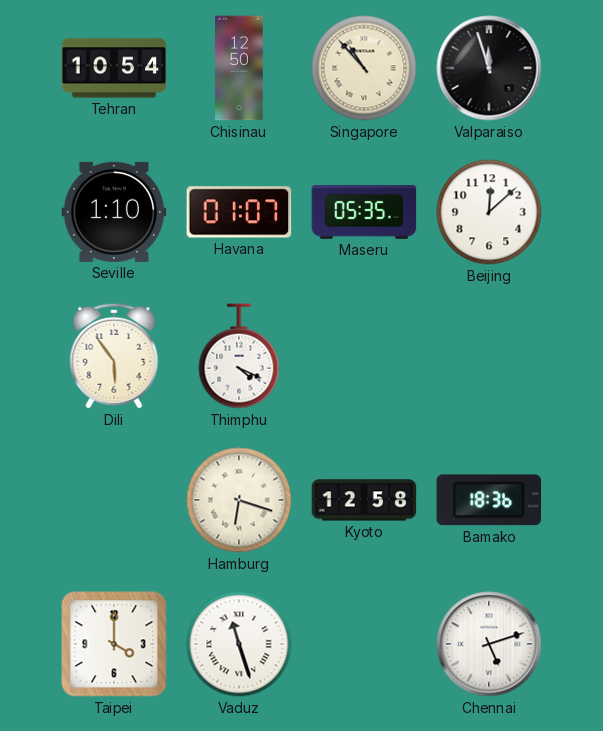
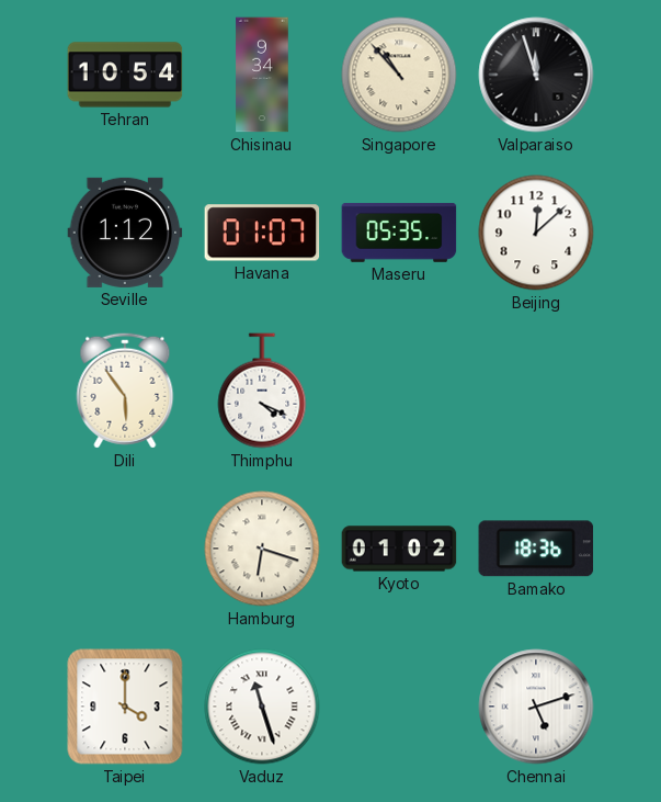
Chisinau: 12:50 -> 9:34 (262, 75)
Seville: 1:10 -> 1:12 (125, 233)
Kyoto: 12:58 -> 01:02 (399, 549)
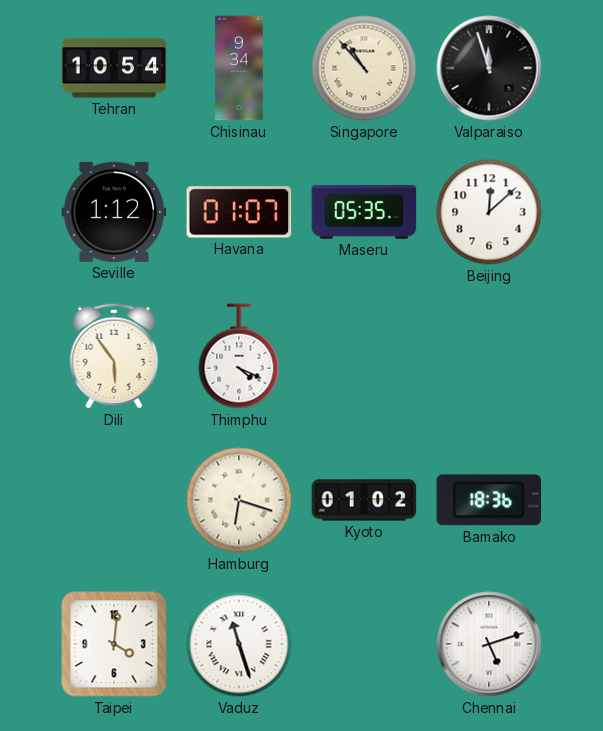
Taipei: 4:00 -> 4:01 (114, 644)
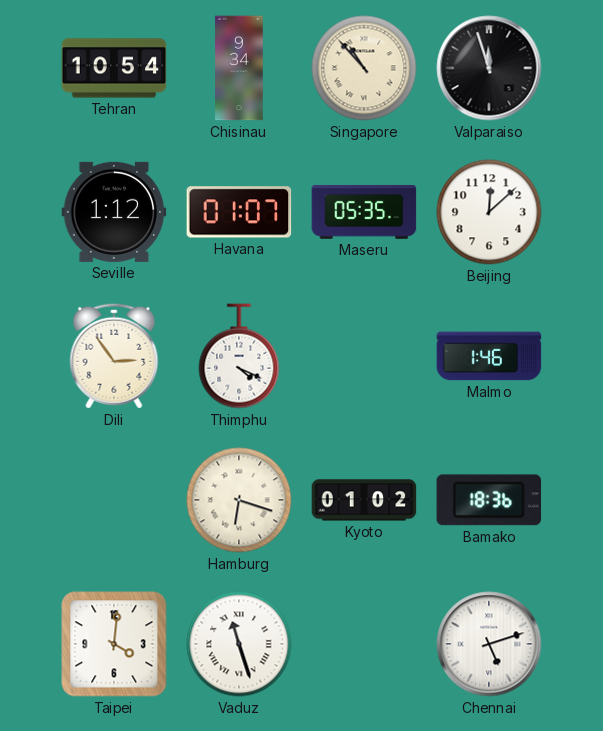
Dili: 5:54 -> 2:54 (114, 356)
Malmo: none -> 1:46 (489, 356)
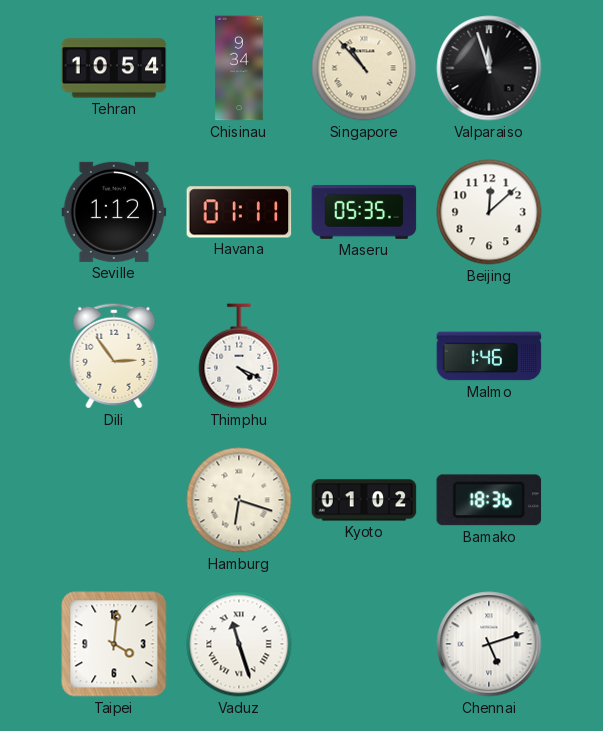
Havana: 01:07 -> 01:11 (239, 212)
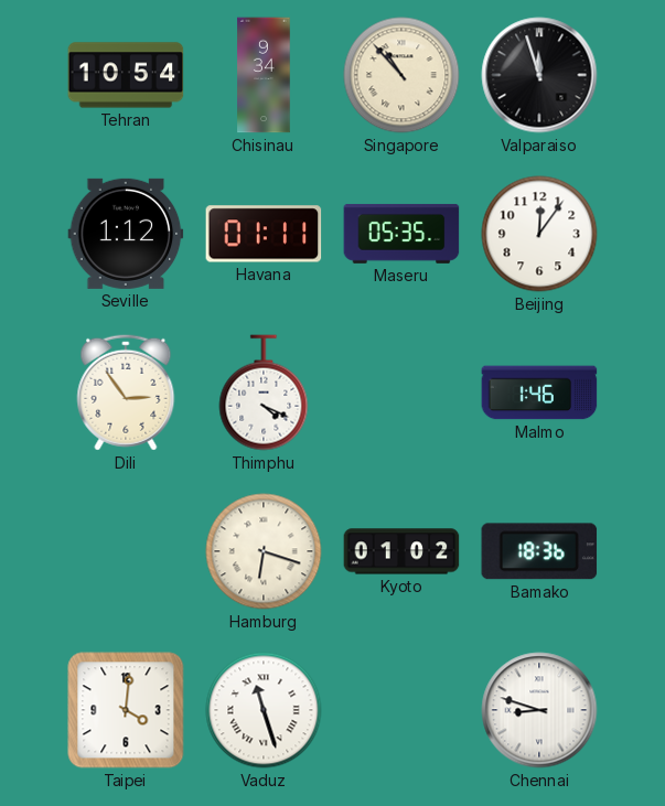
Beijing: 12:08 -> 12:06 (539, 234)
Chennai: 5:12 -> 8:48 (539, 710)
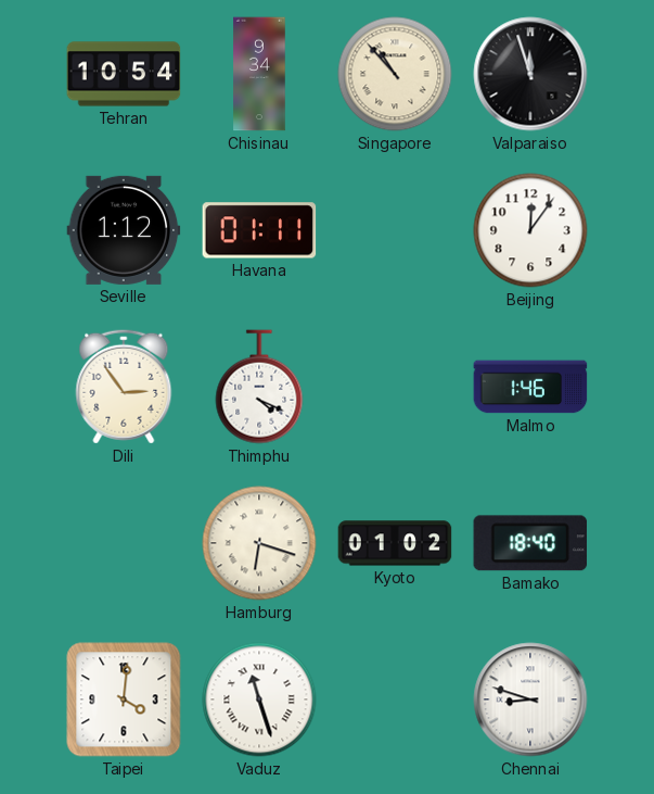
Maseru: 05:35 -> none (401, 234)
Bamako: 18:36 -> 18:40 (530, 543)
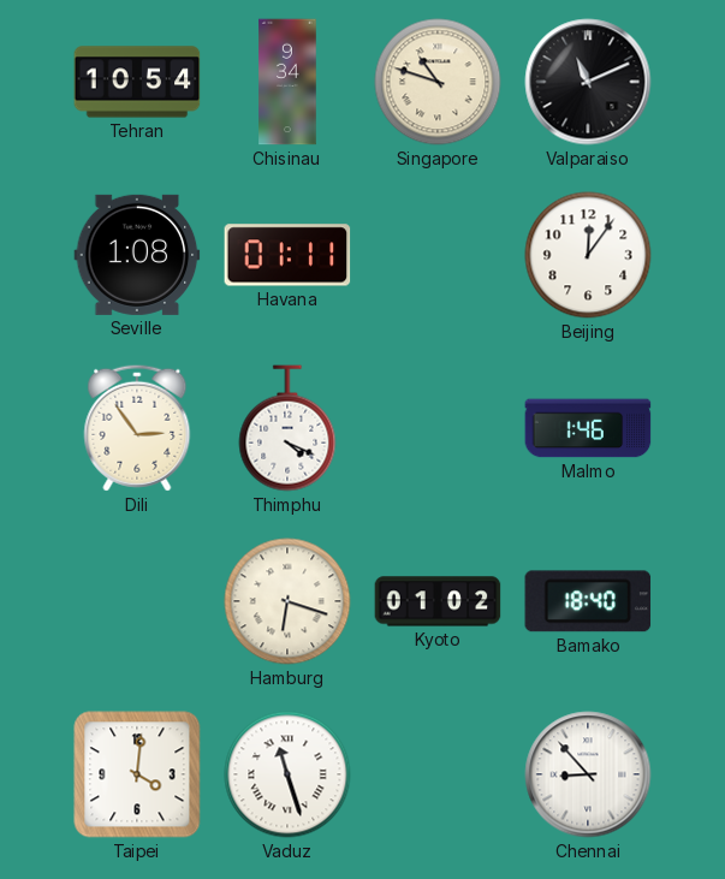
Singapore: 10:53 -> 10:48 (438, 82)
Valparaiso: 11:57 -> 11:11 (588, 82)
Seville: 1:12 -> 1:08 (137, 255)
Chennai: 8:48 -> 8:53 (588, 774)
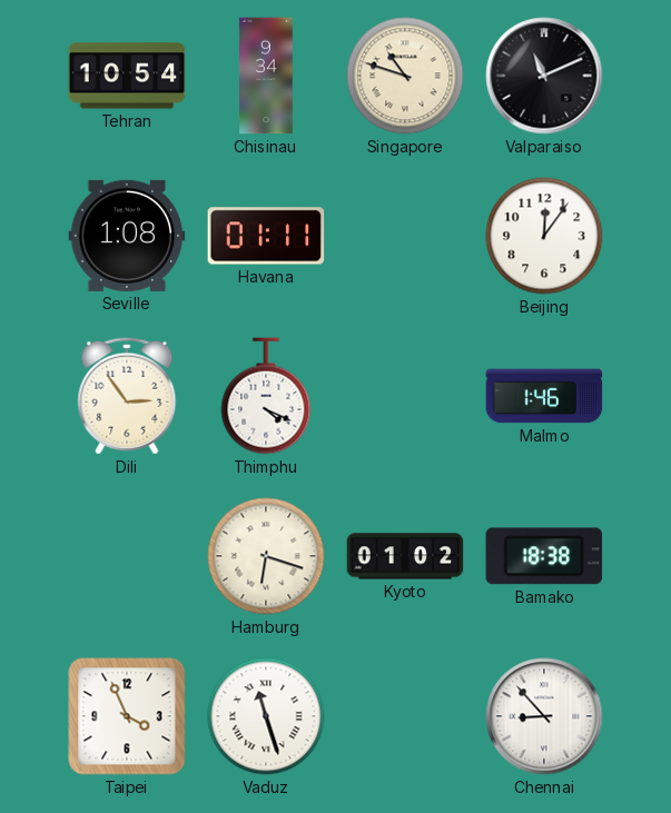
Bamako: 18:40 -> 18:38 (544, 556)
Taipei: 4:01 -> 3:56 (127, 716)
